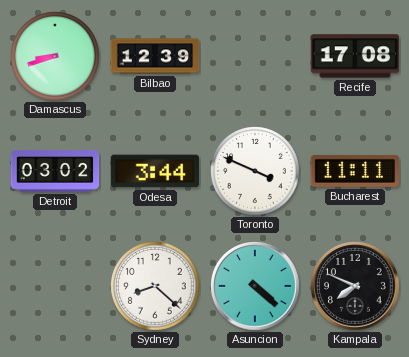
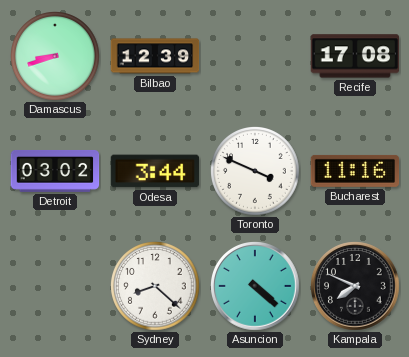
Bucharest: 11:11 -> 11:16 (355, 171)
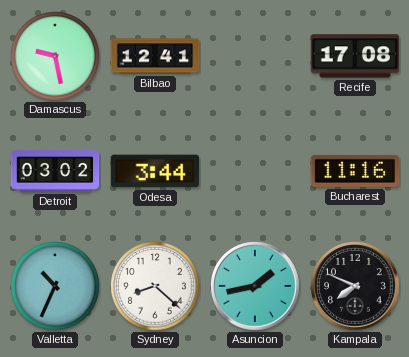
Damascus: 8:42 -> 9:28 (55, 56)
Bilbao: 12:39 -> 12:41 (155, 56)
Toronto: 3:49 -> none (255, 171)
Valletta: none -> 10:34 (55, 286)
Asuncion: 4:22 -> 1:43 (255, 286)
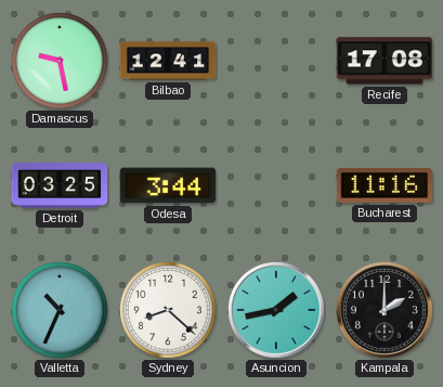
Detroit: 03:02 -> 03:25 (60, 185)
Kampala: 7:49 -> 2:00 (385, 310)
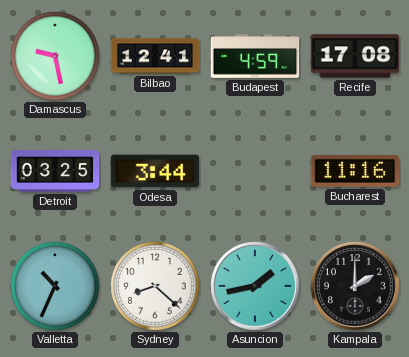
Budapest: none -> 4:59 (255, 56)
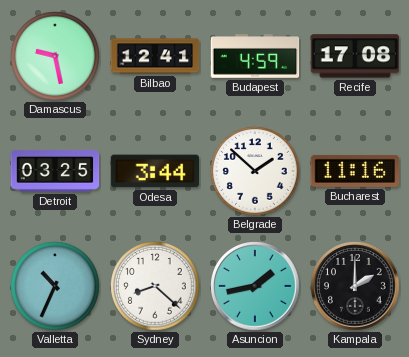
Belgrade: none -> 1:52 (255, 171)
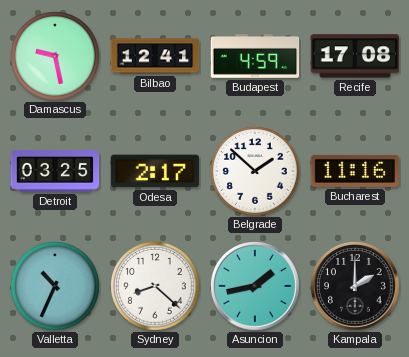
Odesa: 3:44 -> 2:17 (155, 171)
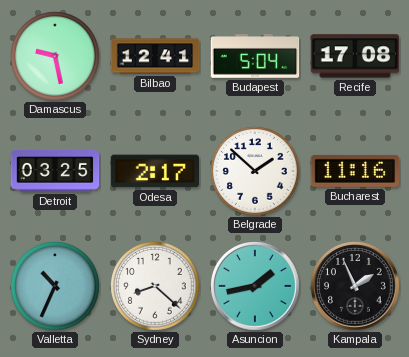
Budapest: 4:59 -> 5:04 (255, 56)
Kampala: 2:00 -> 1:56 (355, 286)
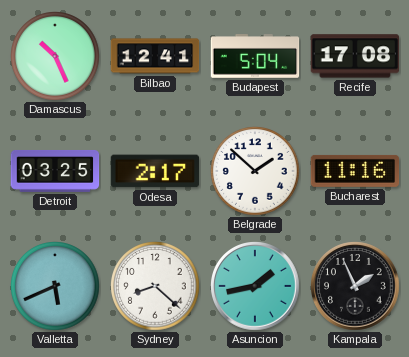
Damascus: 9:28 -> 10:26 (55, 56)
Valletta: 10:34 -> 5:41 (55, 286)
